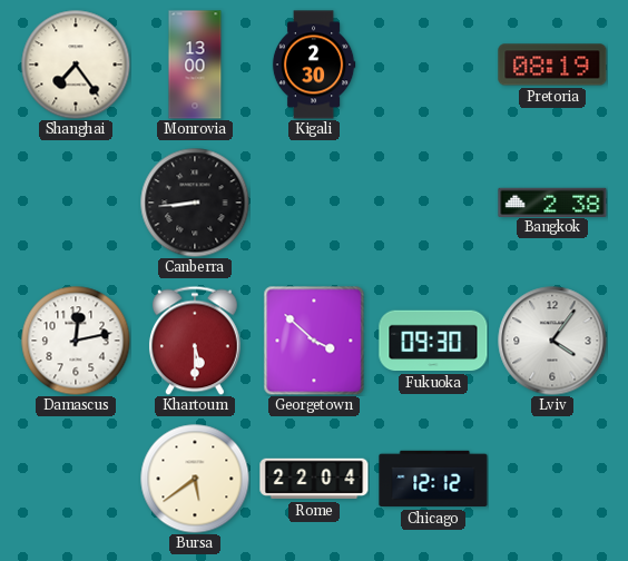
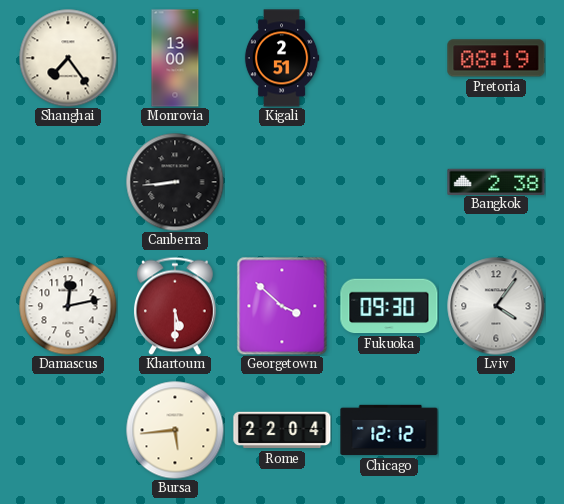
Kigali: 2:30 -> 2:51 (282, 58)
Bursa: 5:39 -> 5:44 (175, 430)
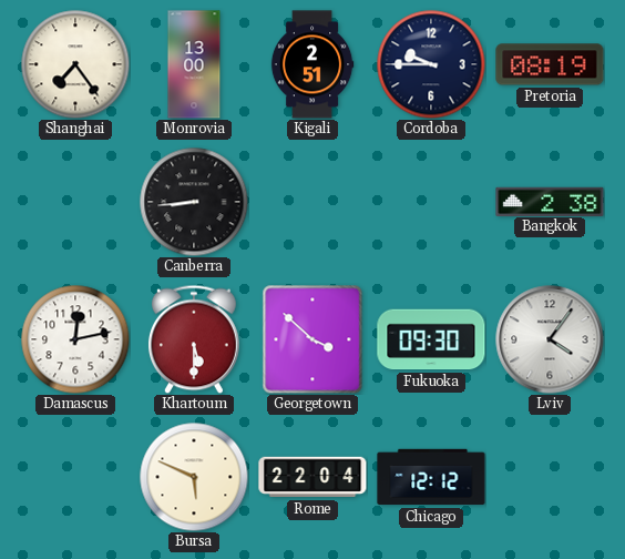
Cordoba: none -> 9:45 (431, 64)
Bursa: 5:44 -> 5:49 (194, 477)
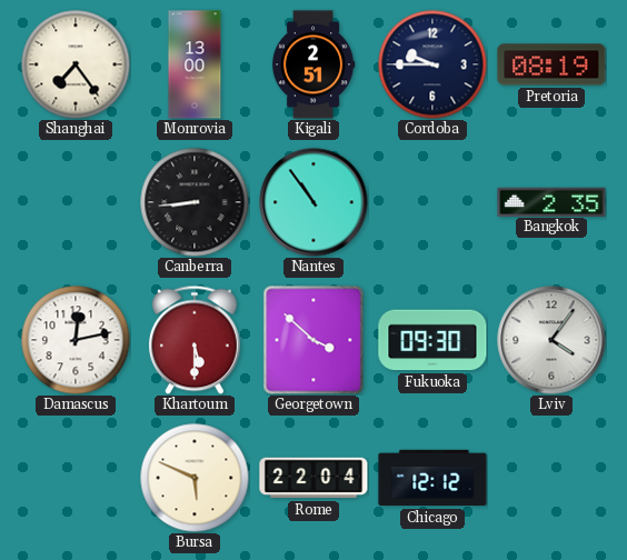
Nantes: none -> 10:54 (313, 202)
Bangkok: 2:38 -> 2:35 (551, 201)
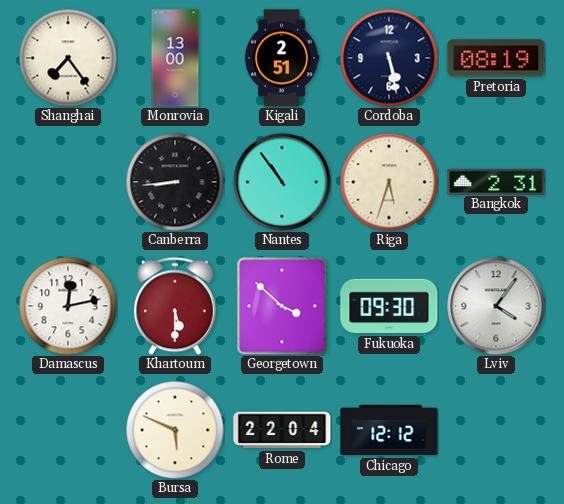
Cordoba: 9:45 -> 5:28 (389, 58)
Riga: none -> 5:33 (389, 182)
Bangkok: 2:35 -> 2:31 (496, 181)
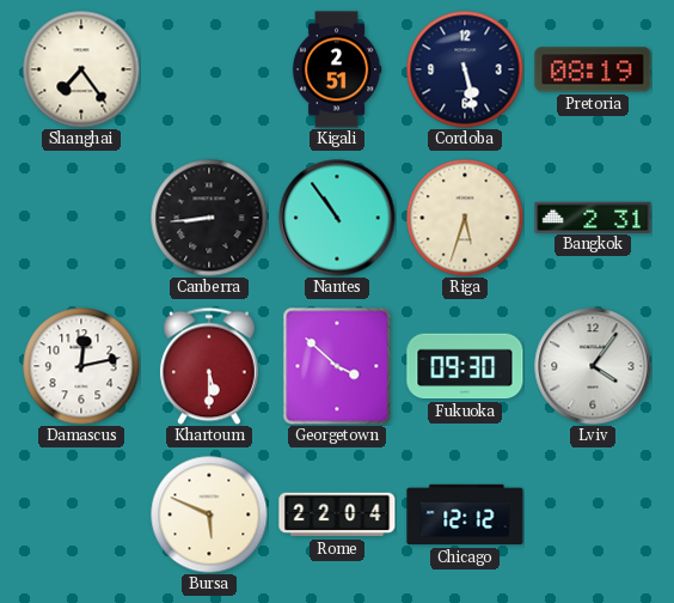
Monrovia: 13:00 -> none (175, 58)
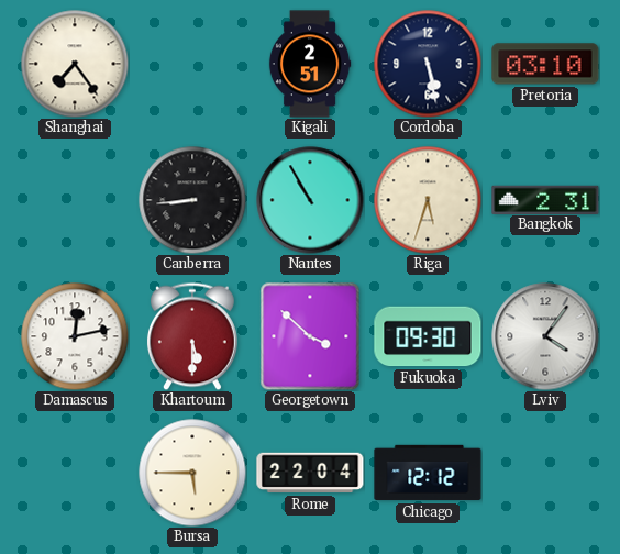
Pretoria: 08:19 -> 03:10 (545, 64)
Nantes: 10:54 -> 10:55 (310, 200)
Bursa: 5:49 -> 5:45 (192, 473)
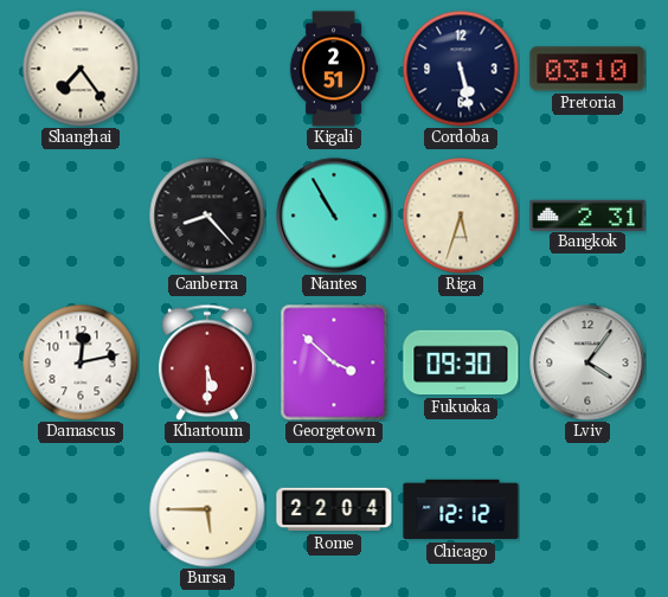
Canberra: 8:44 -> 8:23 (207, 216)
